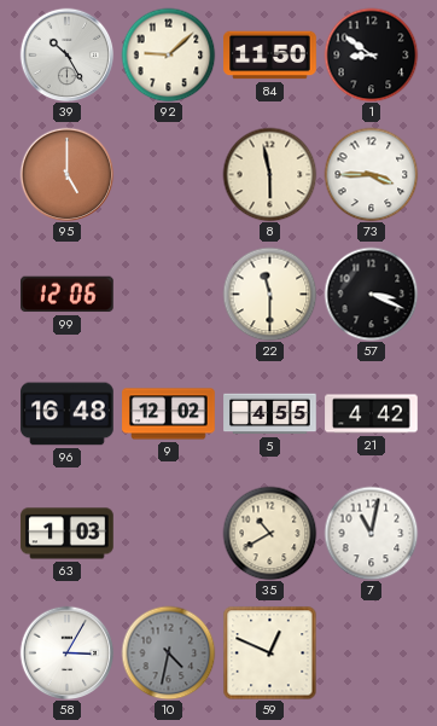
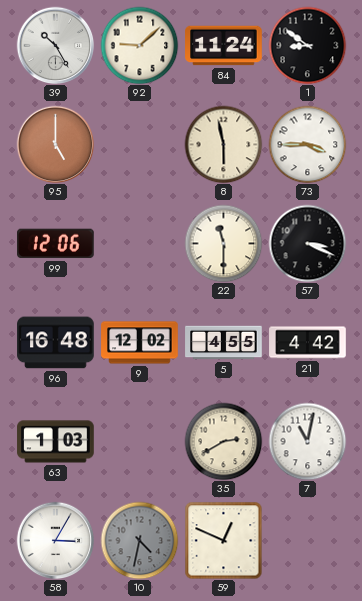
84: 11:50 -> 11:24 (224, 46)
35: 10:40 -> 2:40 (223, 441)
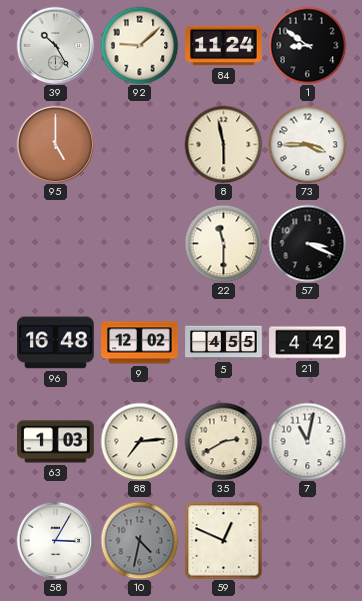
99: 12:06 -> none (56, 244)
88: none -> 7:14 (139, 441)
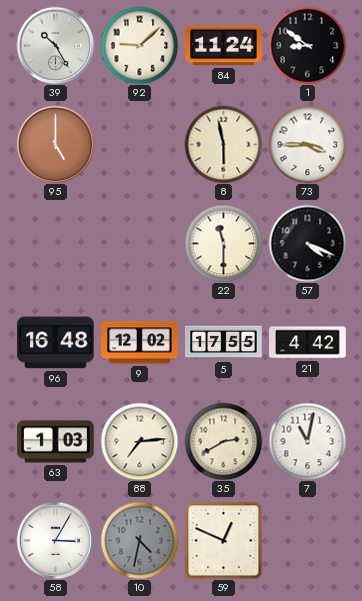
57: 3:19 -> 4:19 (307, 243)
5: 4:55 -> 17:55 (224, 343)
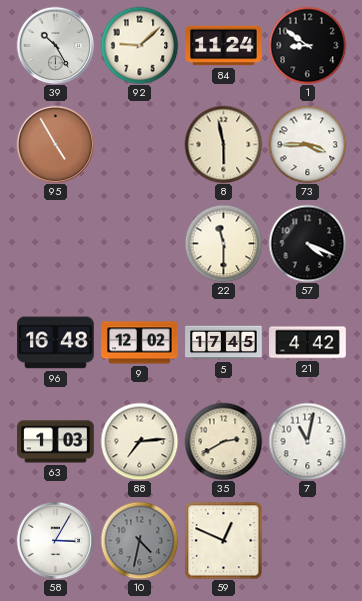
95: 5:00 -> 4:55 (55, 144)
5: 17:55 -> 17:45 (224, 343)
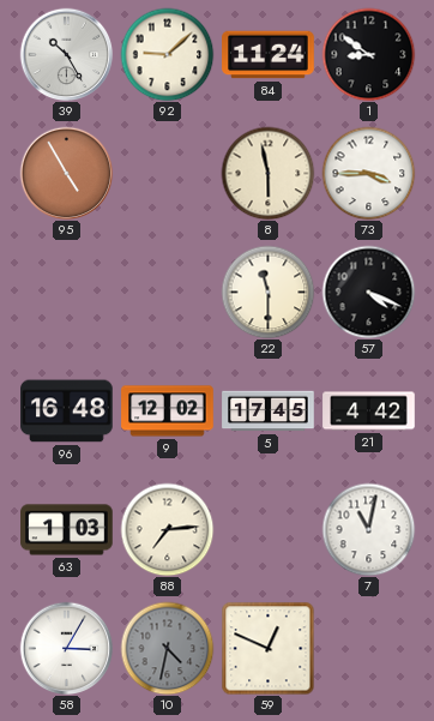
35: 2:40 -> none (223, 441)
